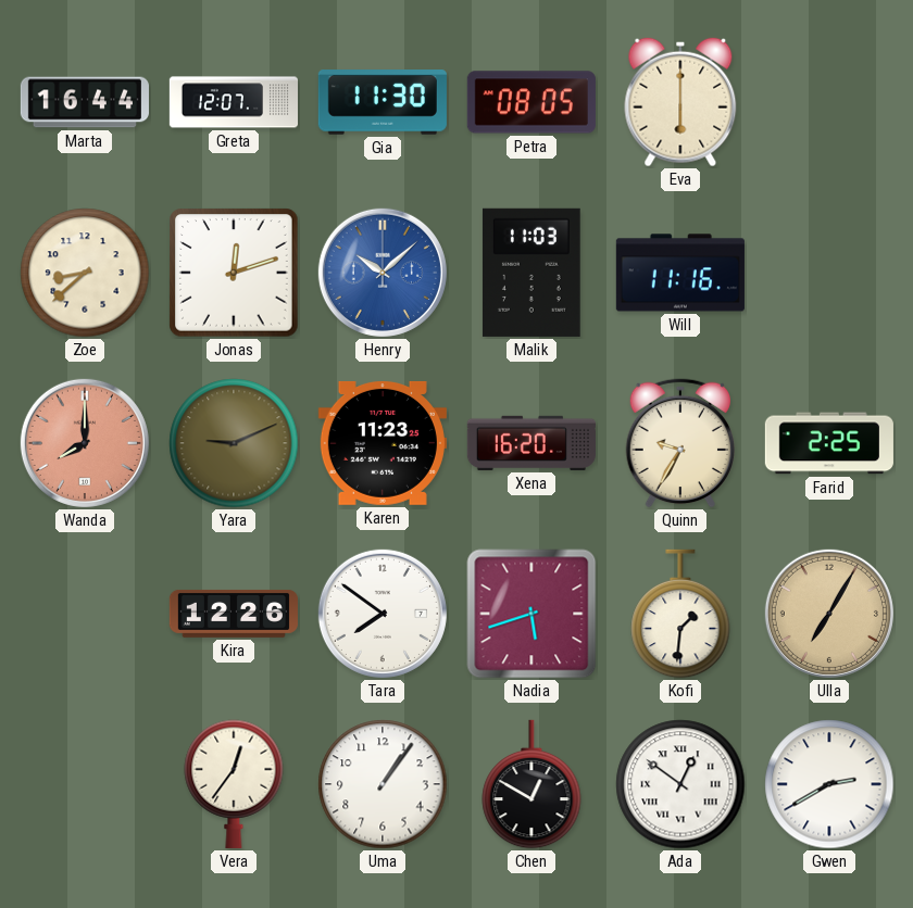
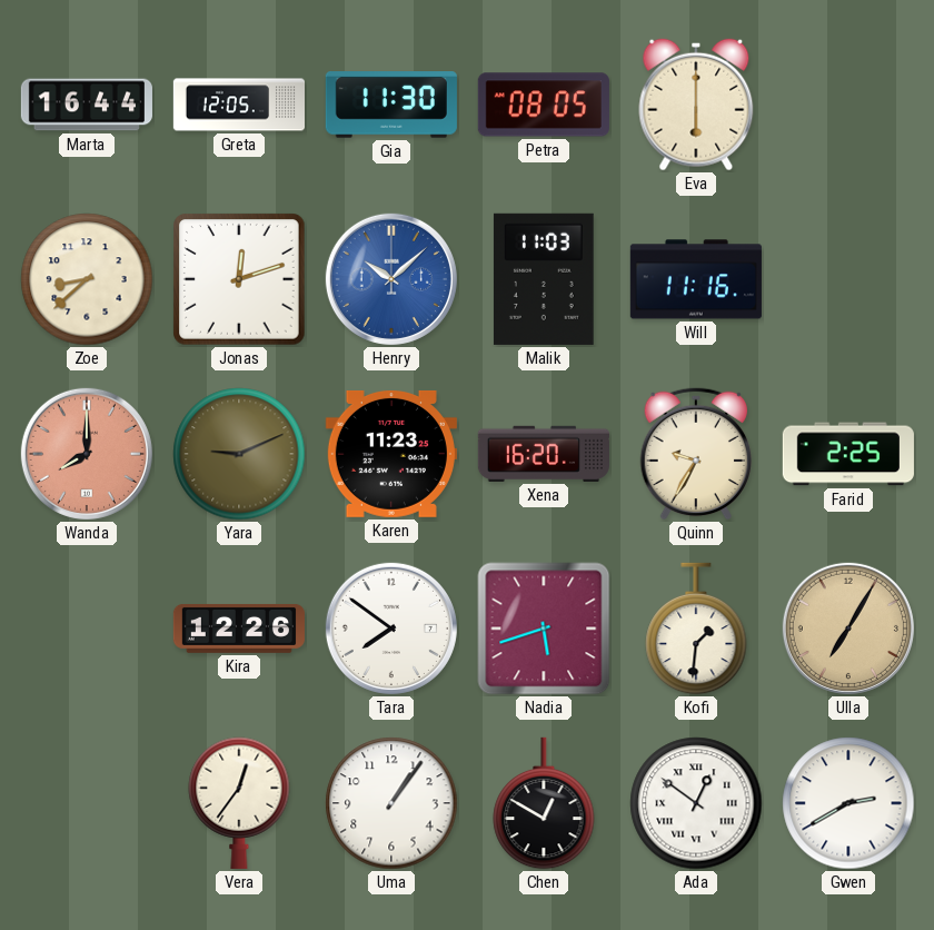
Greta: 12:07 -> 12:05 (238, 105)
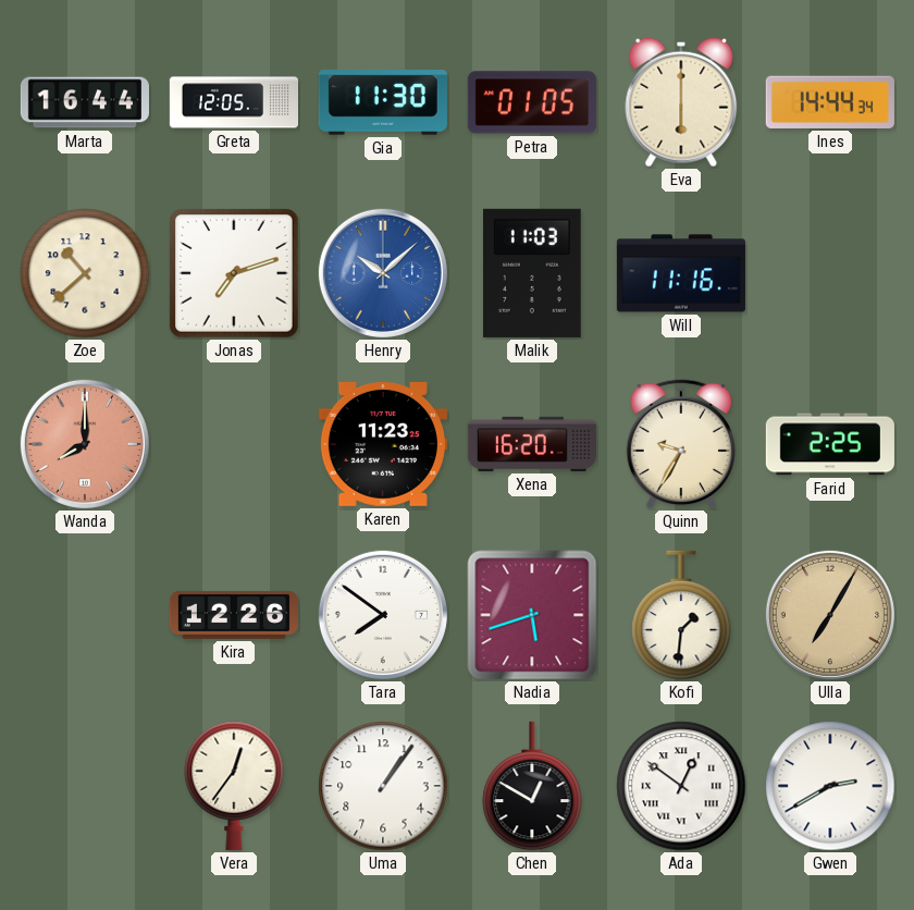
Petra: 08:05 -> 01:05 (532, 102)
Ines: none -> 14:44 (830, 102)
Zoe: 8:38 -> 10:38 (85, 273)
Jonas: 12:12 -> 7:12 (234, 273)
Yara: 9:11 -> none (239, 454)
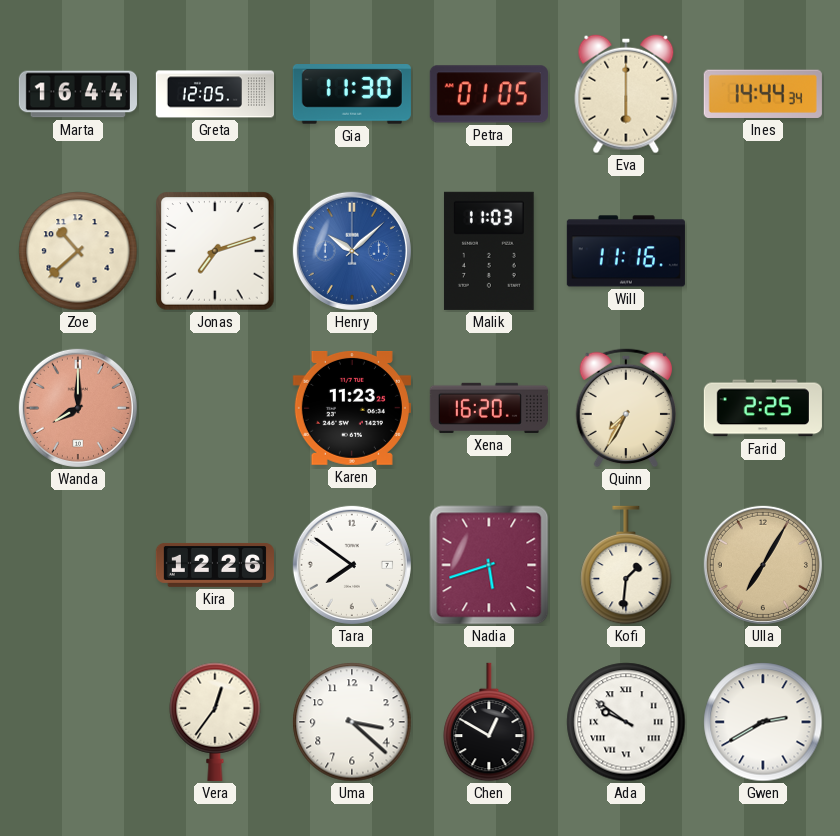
Quinn: 9:35 -> 7:35 (625, 408)
Uma: 1:06 -> 3:22 (352, 722)
Ada: 12:51 -> 9:51 (626, 722)
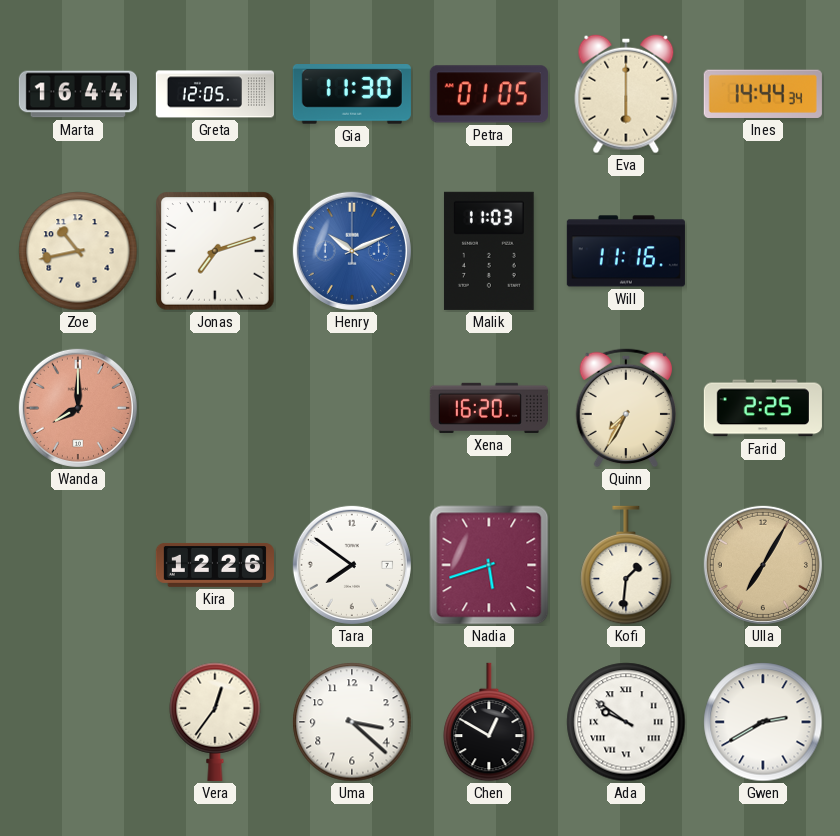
Zoe: 10:38 -> 10:43 (78, 251)
Henry: 10:08 -> 10:11 (352, 251)
Karen: 11:23 -> none (352, 408)
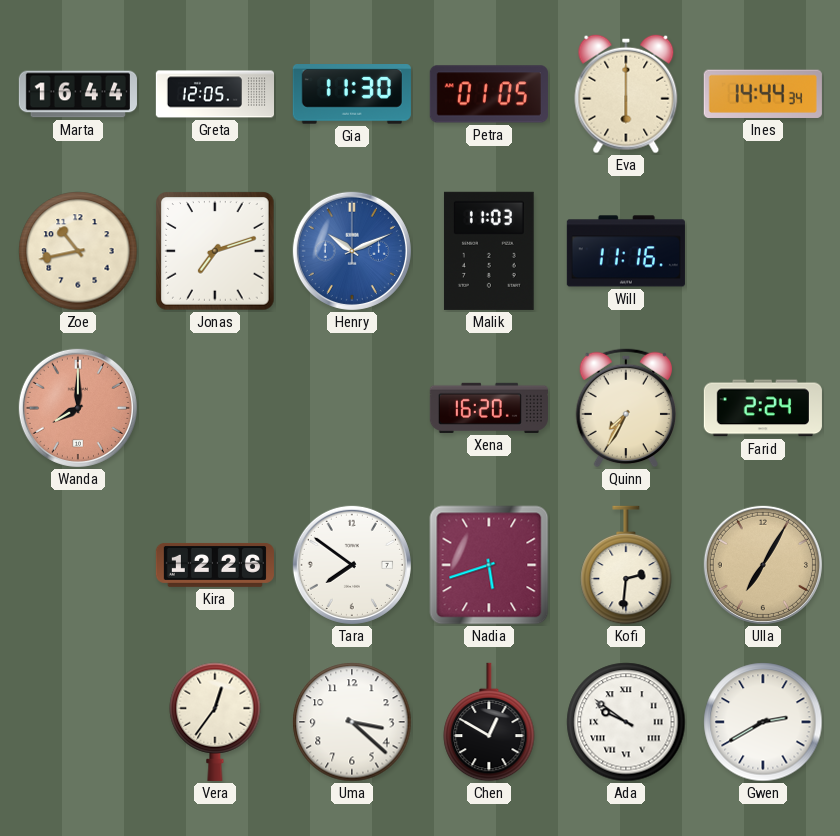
Farid: 2:25 -> 2:24 (763, 408)
Kofi: 1:31 -> 2:31 (626, 565)
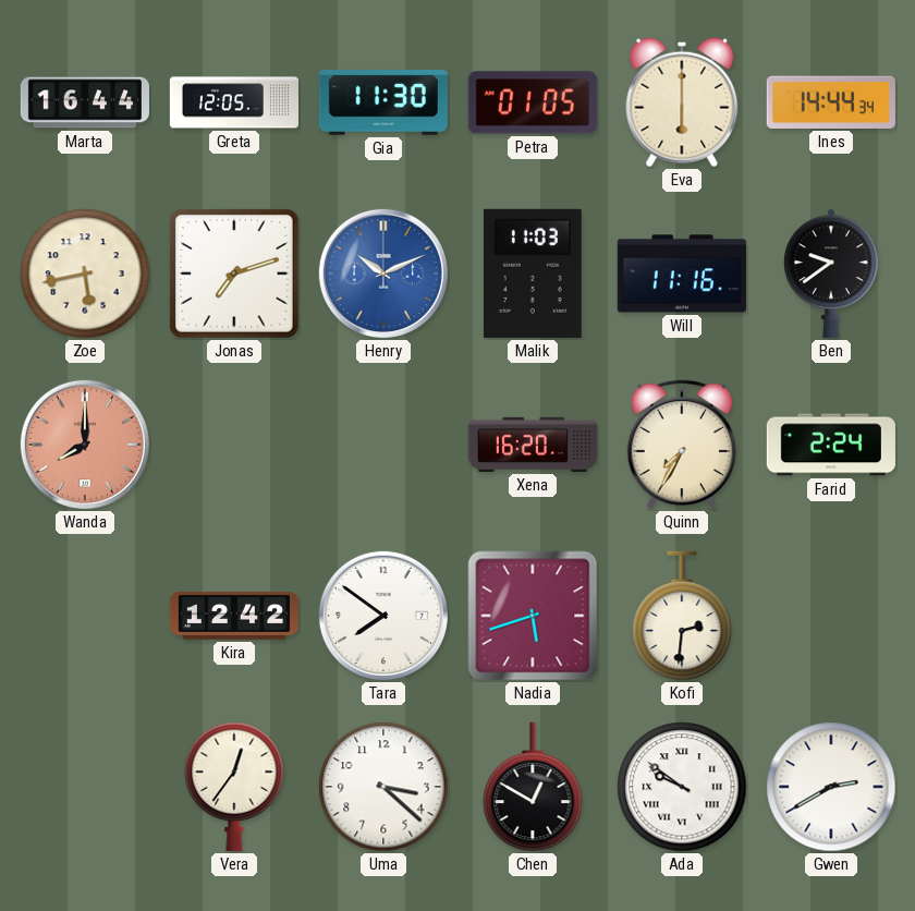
Zoe: 10:43 -> 5:43 (85, 274)
Ben: none -> 9:39 (831, 274)
Kira: 12:26 -> 12:42 (234, 616)
Ulla: 7:05 -> none (763, 565)
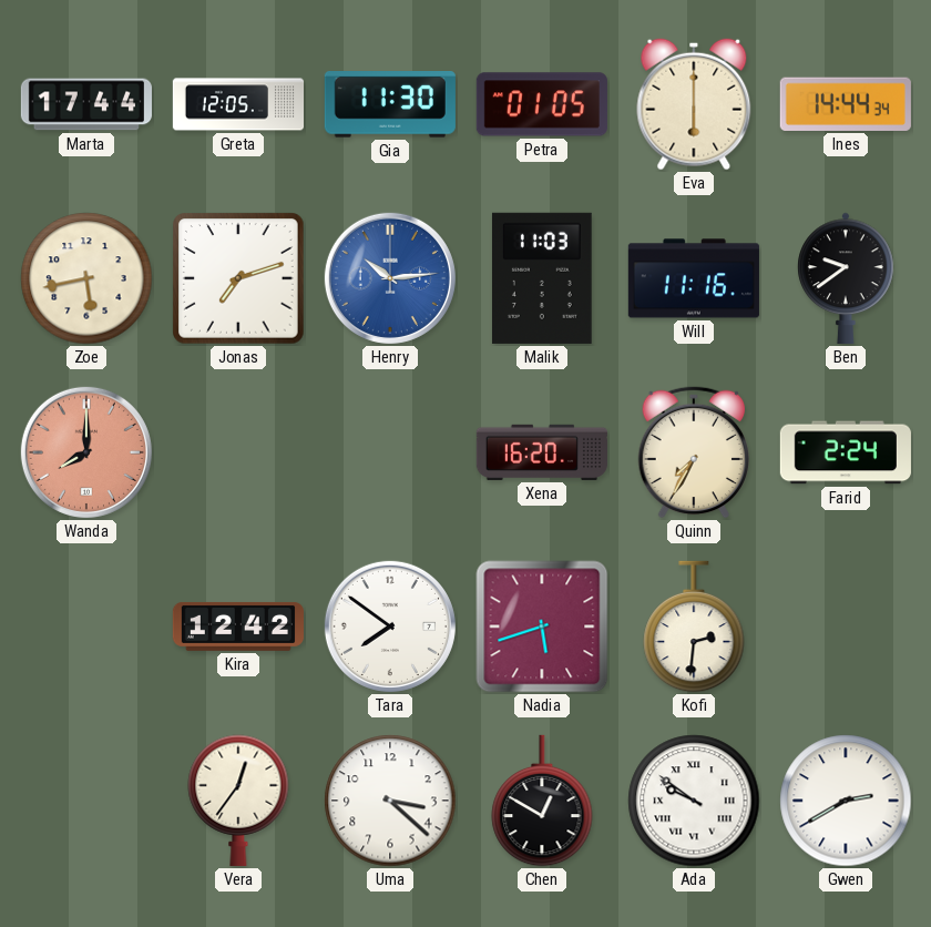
Marta: 16:44 -> 17:44 (86, 104)
Henry: 10:11 -> 10:14 (390, 278)
